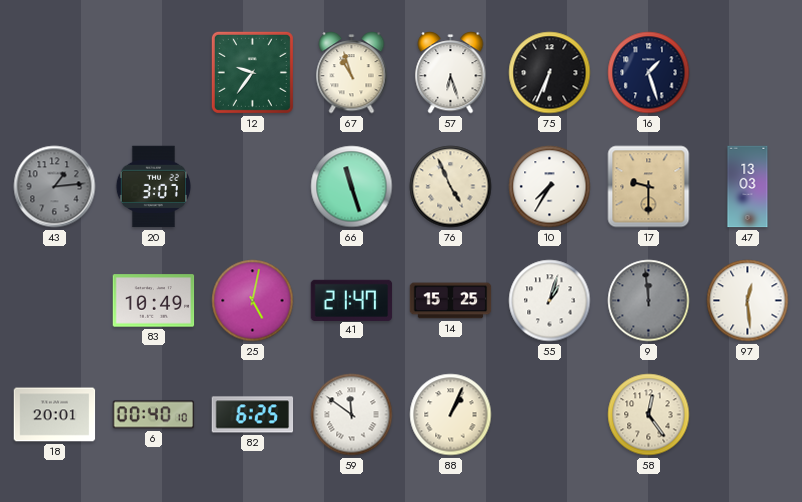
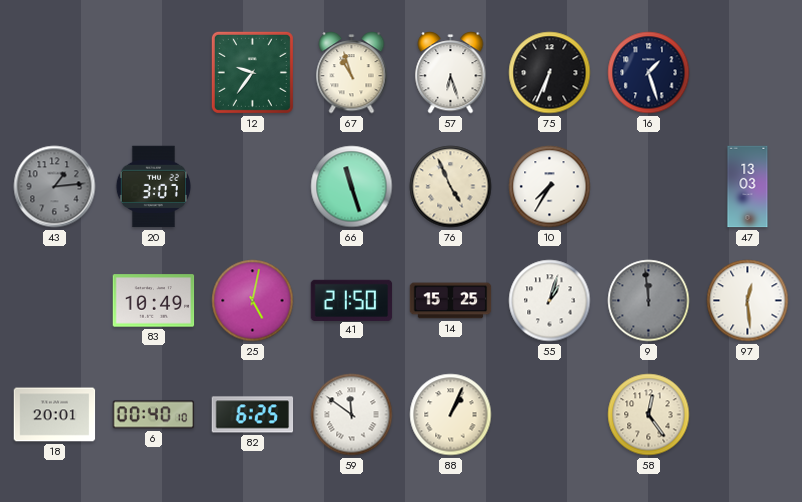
17: 9:30 -> none (649, 187)
41: 21:47 -> 21:50 (352, 300)
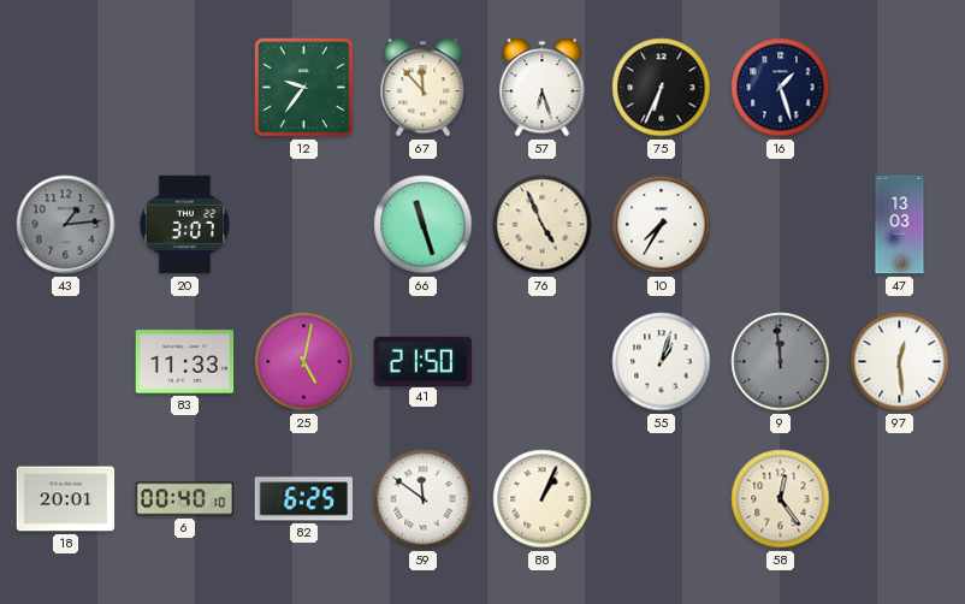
67: 10:57 -> 11:53 (424, 88)
83: 10:49 -> 11:33 (185, 362)
14: 15:25 -> none (451, 301)
